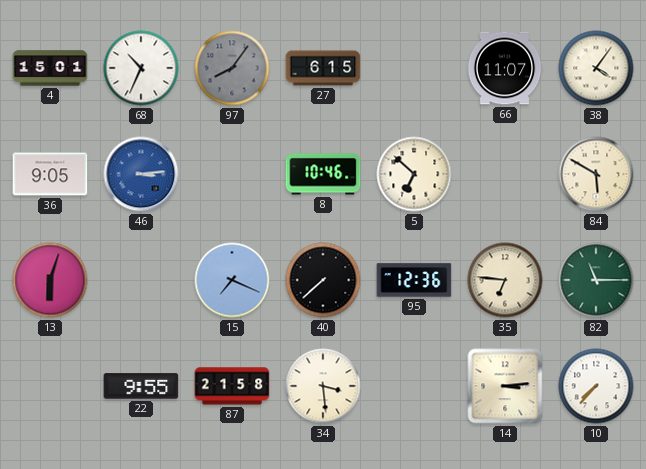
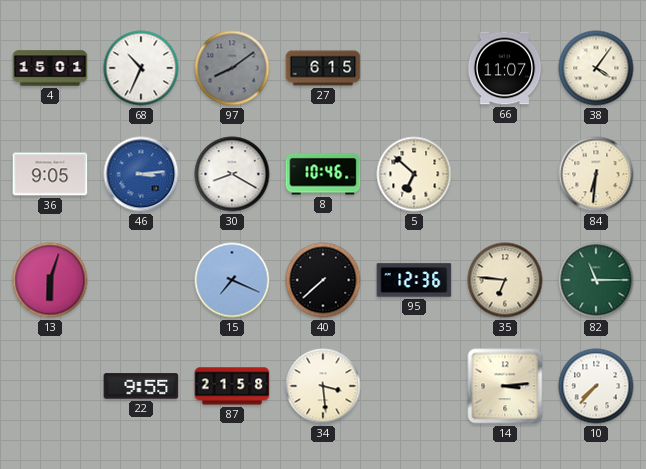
97: 8:06 -> 8:09 (232, 68)
30: none -> 8:20 (232, 174)
84: 5:50 -> 6:31 (596, 174)
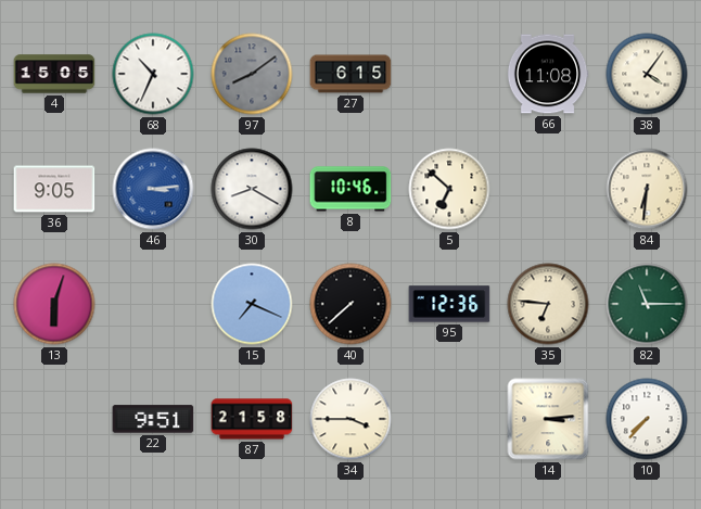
4: 15:01 -> 15:05 (54, 74)
66: 11:07 -> 11:08 (548, 74)
22: 9:55 -> 9:51 (153, 419)
34: 3:29 -> 3:45 (351, 419)
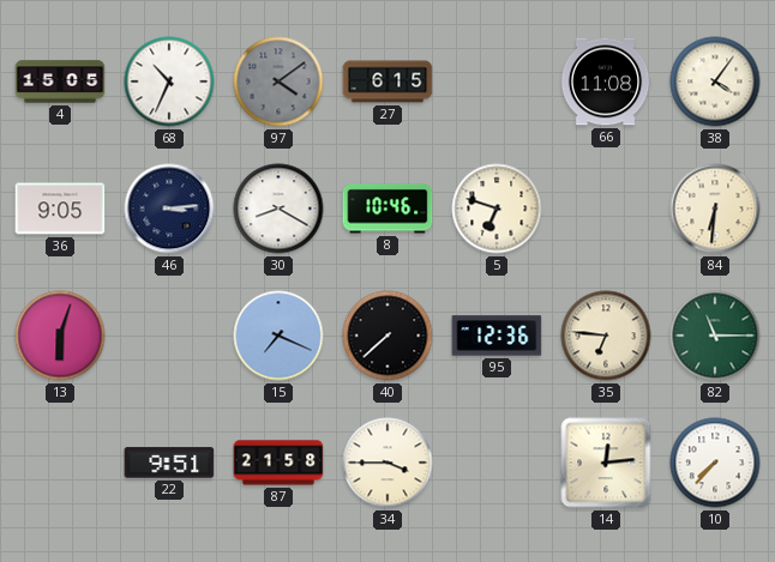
97: 8:09 -> 4:09 (278, 81)
46 dial: blue -> navy (169, 209)
5: 6:52 -> 6:48 (497, 209)
14: 3:14 -> 12:14 (606, 463)
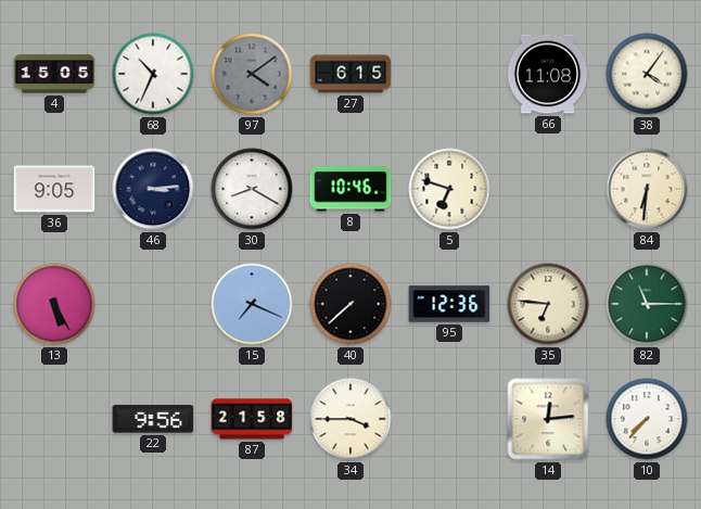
13: 6:03 -> 5:25 (54, 304)
22: 9:51 -> 9:56 (153, 419)
